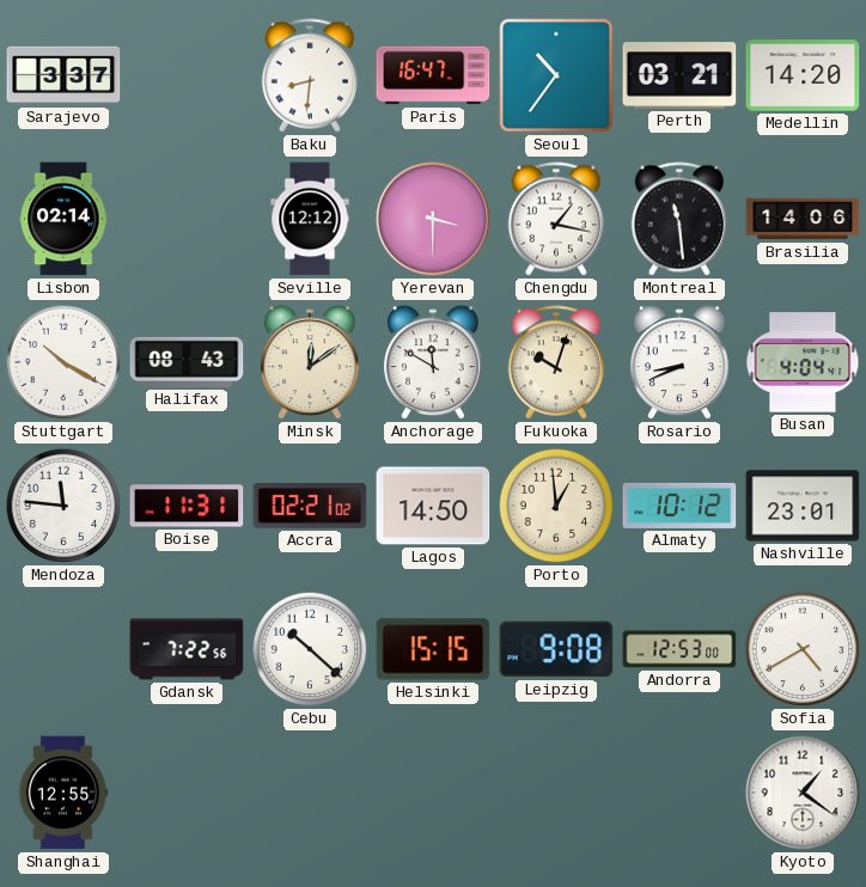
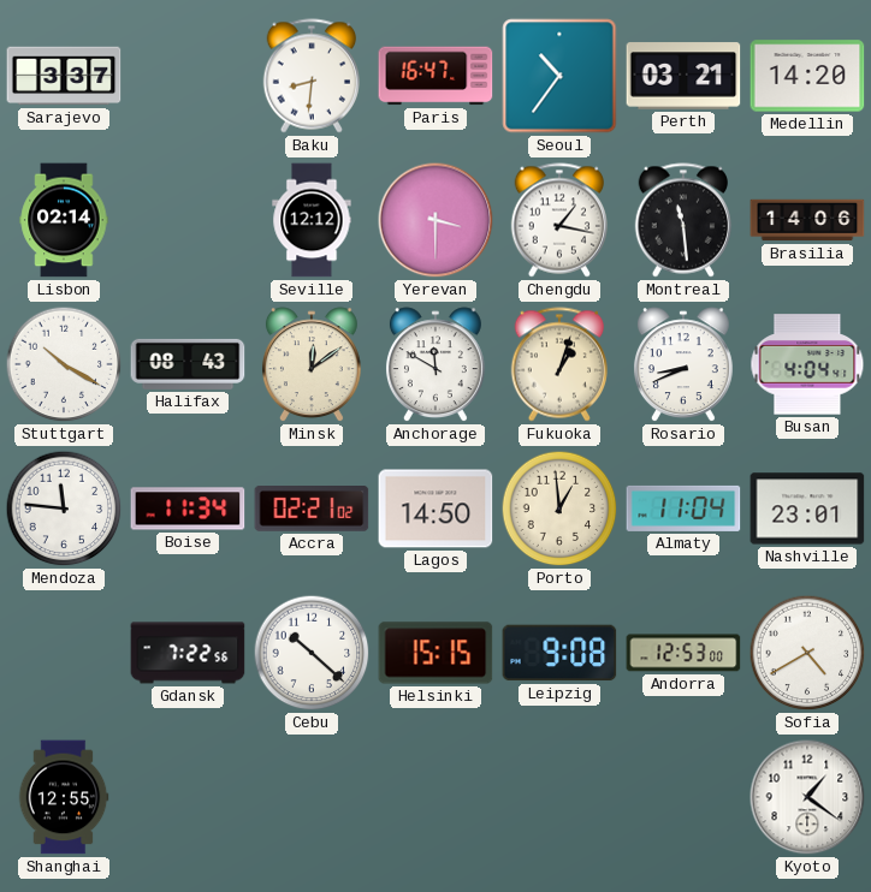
Fukuoka: 10:03 -> 1:03 (558, 364)
Boise: 11:31 -> 11:34 (188, 509)
Almaty: 10:12 -> 11:04 (683, 509)
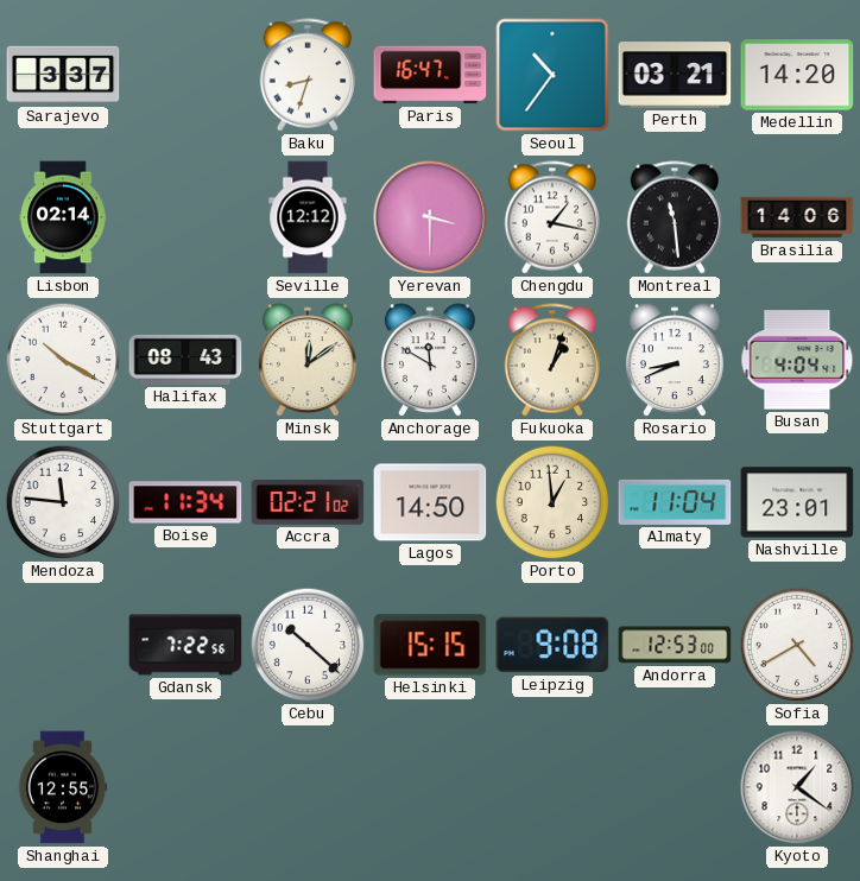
Baku: 8:31 -> 8:33 (306, 75)
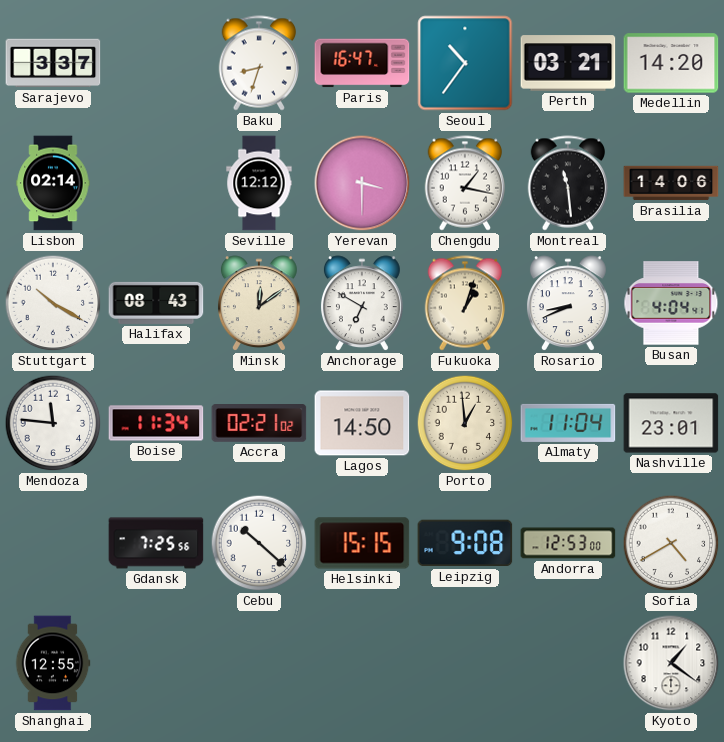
Anchorage: 11:50 -> 6:50 (362, 304)
Gdansk: 7:22 -> 7:25 (156, 543)
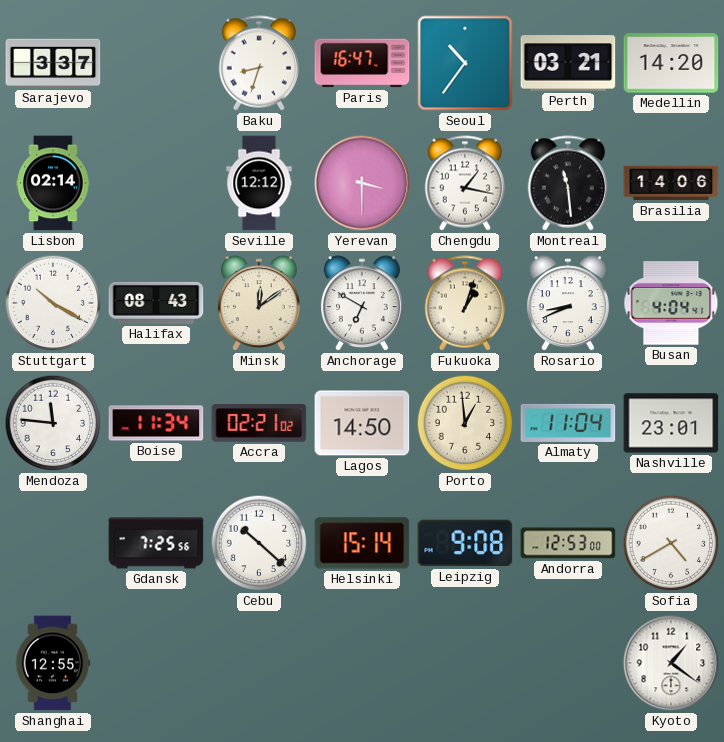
Helsinki: 15:15 -> 15:14 (362, 543)
